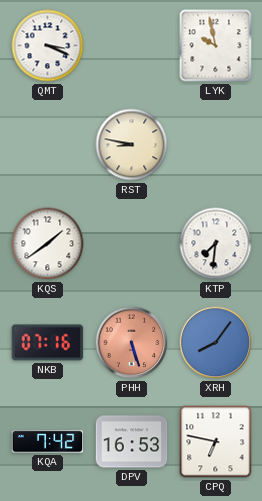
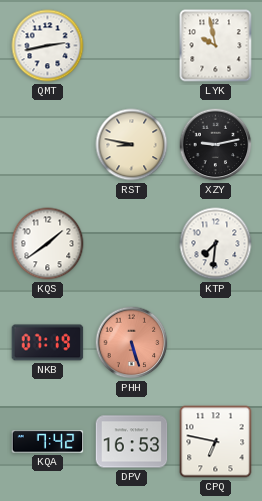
QMT: 3:19 -> 2:43 (48, 46)
XZY: none -> 9:13 (216, 145)
NKB: 07:16 -> 07:19 (48, 343)
XRH: 8:06 -> none (216, 343)
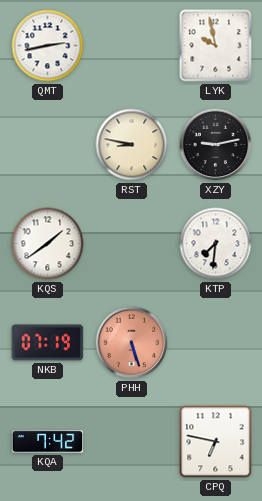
DPV: 16:53 -> none (132, 442)
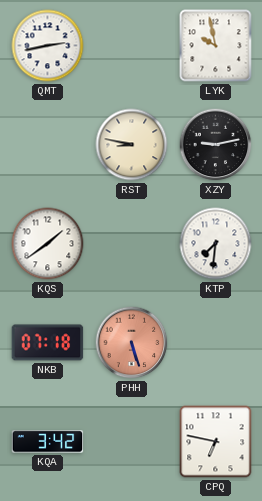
NKB: 07:19 -> 07:18 (48, 343)
KQA: 7:42 -> 3:42 (48, 442)
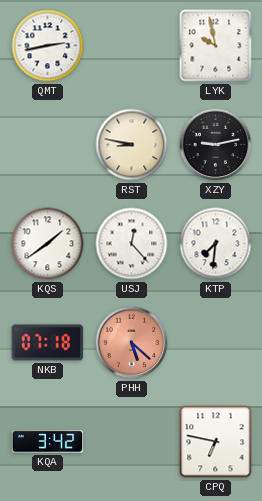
USJ: none -> 12:23 (132, 244)
PHH: 5:27 -> 5:22 (132, 343)
